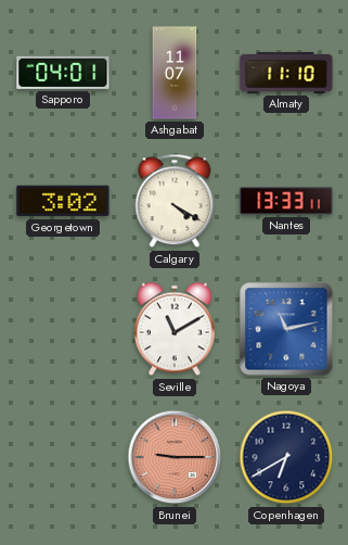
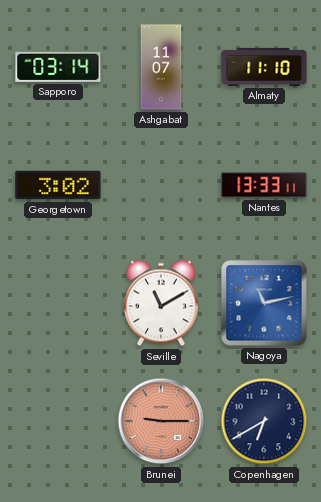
Sapporo: 04:01 -> 03:14 (58, 67)
Calgary: 4:20 -> none (175, 201)
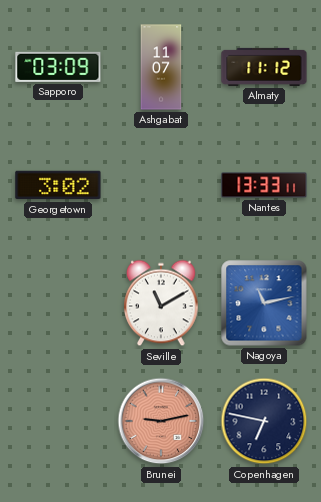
Sapporo: 03:14 -> 03:09 (58, 67)
Almaty: 11:10 -> 11:12 (264, 67)
Brunei: 9:15 -> 9:13 (161, 421)
Copenhagen: 6:40 -> 6:47 (264, 421)
